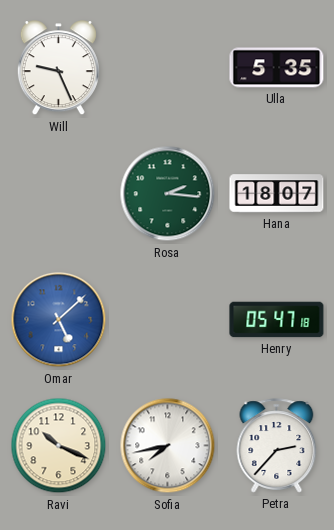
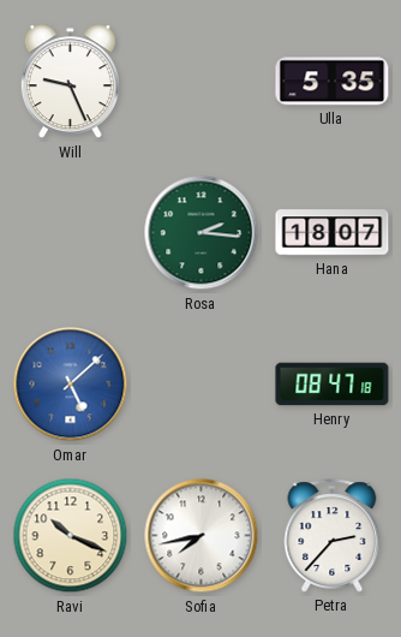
Henry: 05:47 -> 08:47 (333, 385)
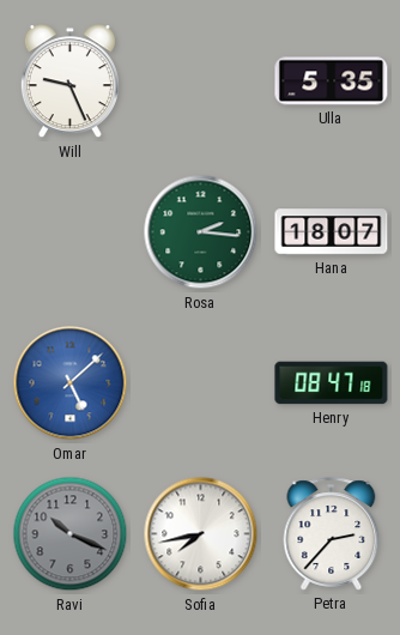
Ravi dial: cream -> grey (71, 534)
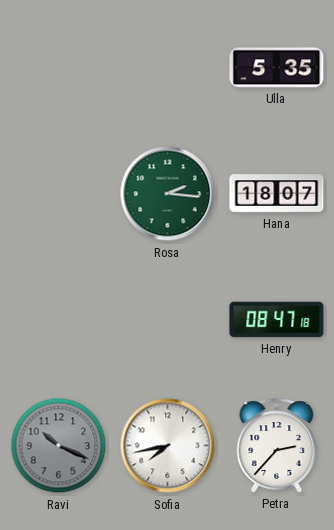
Will: 9:26 -> none (69, 81)
Omar: 5:08 -> none (71, 383)
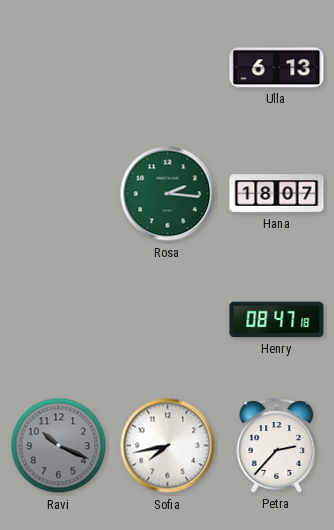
Ulla: 5:35 -> 6:13 (277, 68)
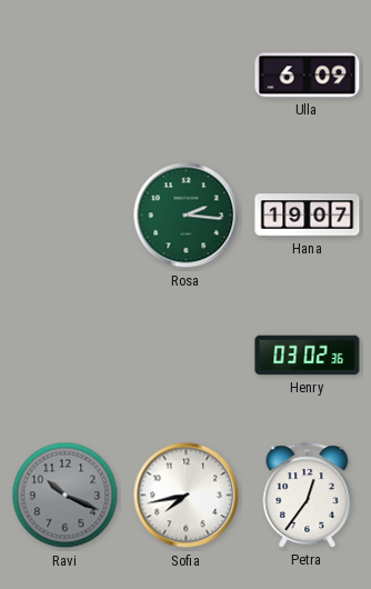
Ulla: 6:13 -> 6:09 (308, 76)
Hana: 18:07 -> 19:07 (308, 216)
Henry: 08:47 -> 03:02 (308, 356)
Petra: 2:37 -> 12:36 (308, 496)
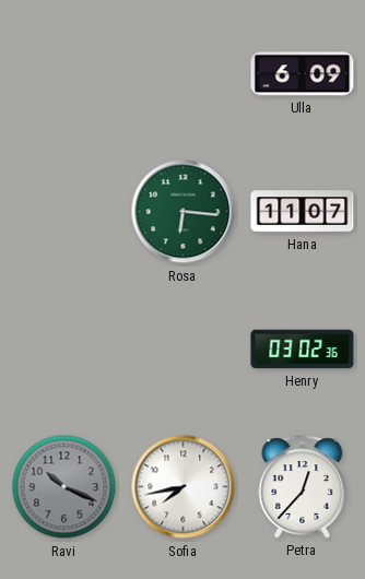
Rosa: 2:16 -> 6:16 (184, 212)
Hana: 19:07 -> 11:07 (303, 212)
Petra: 12:36 -> 12:37 (303, 487)
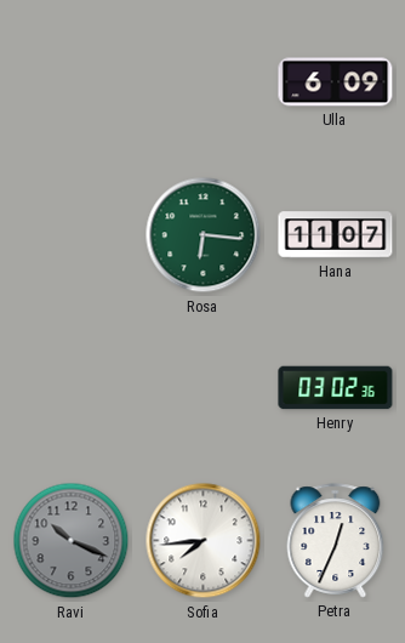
Sofia: 7:43 -> 7:44 (204, 541)
Petra: 12:37 -> 12:34 (336, 541)
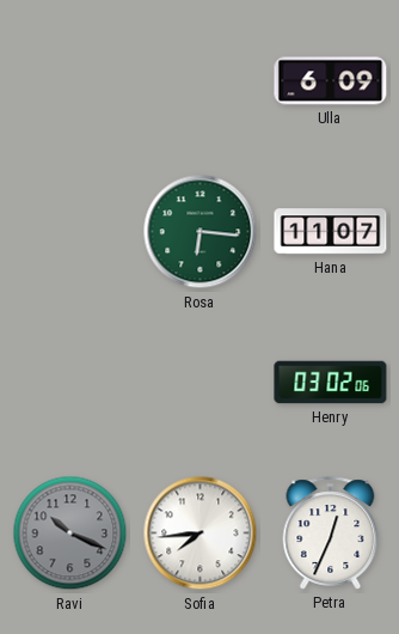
Henry: 03:02:36 -> 03:02:06 (331, 383)
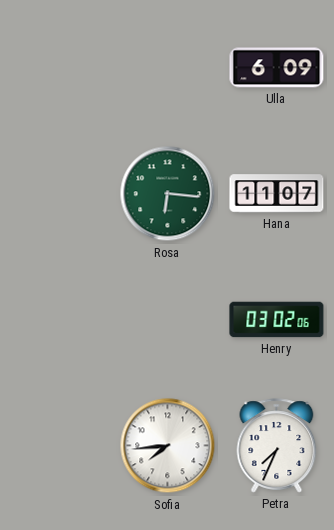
Ravi: 10:19 -> none (70, 534)
Petra: 12:34 -> 7:34 (277, 446)
